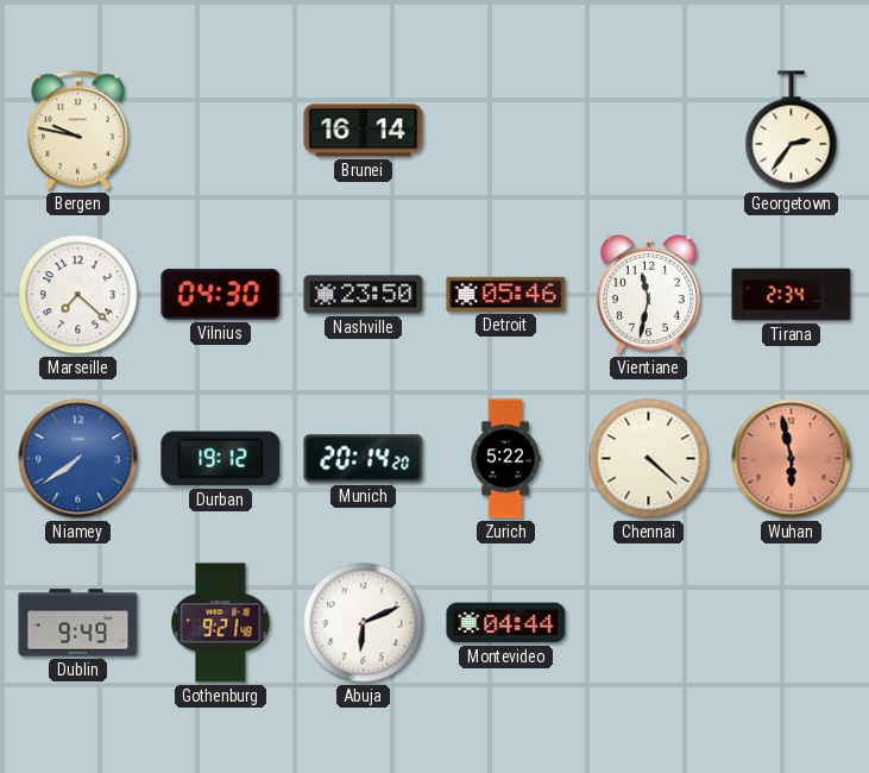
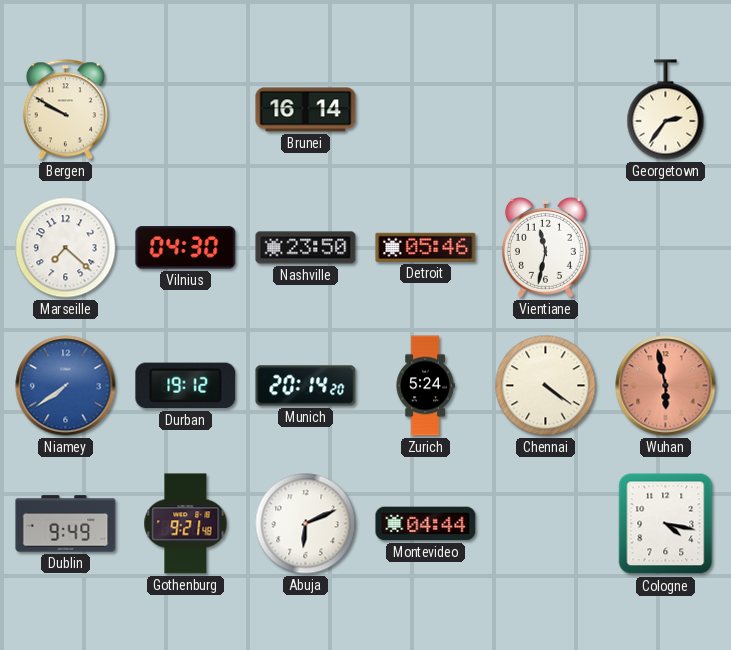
Bergen: 9:47 -> 9:50 (65, 110)
Tirana: 2:34 -> none (792, 295)
Zurich: 5:22 -> 5:24 (425, 386)
Chennai: 4:22 -> 4:21 (546, 386)
Cologne: none -> 4:17 (666, 524)
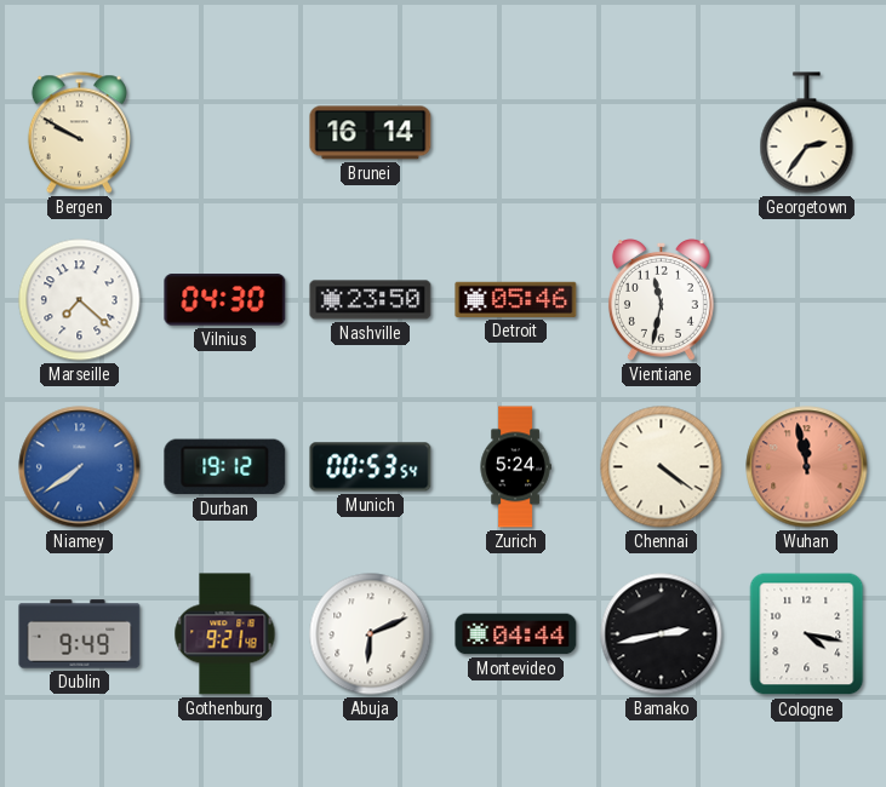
Munich: 20:14 -> 00:53 (371, 467)
Wuhan: 5:58 -> 11:58 (807, 467)
Bamako: none -> 2:43 (662, 634)
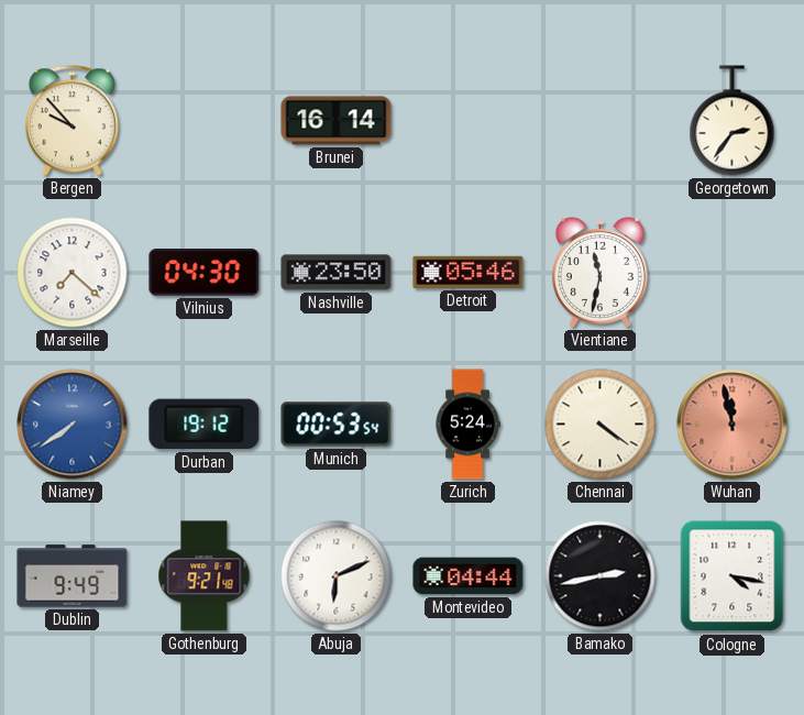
Bergen: 9:50 -> 9:53 (71, 121)
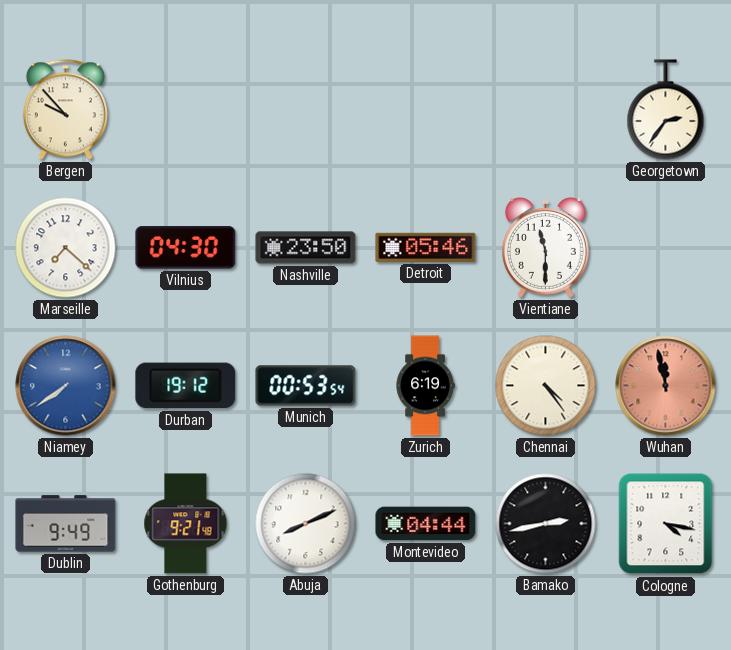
Brunei: 16:14 -> none (337, 121)
Vientiane: 11:32 -> 11:30 (545, 248)
Zurich: 5:24 -> 6:19 (425, 386)
Chennai: 4:21 -> 4:24 (546, 386)
Abuja: 6:11 -> 8:11 (306, 524)
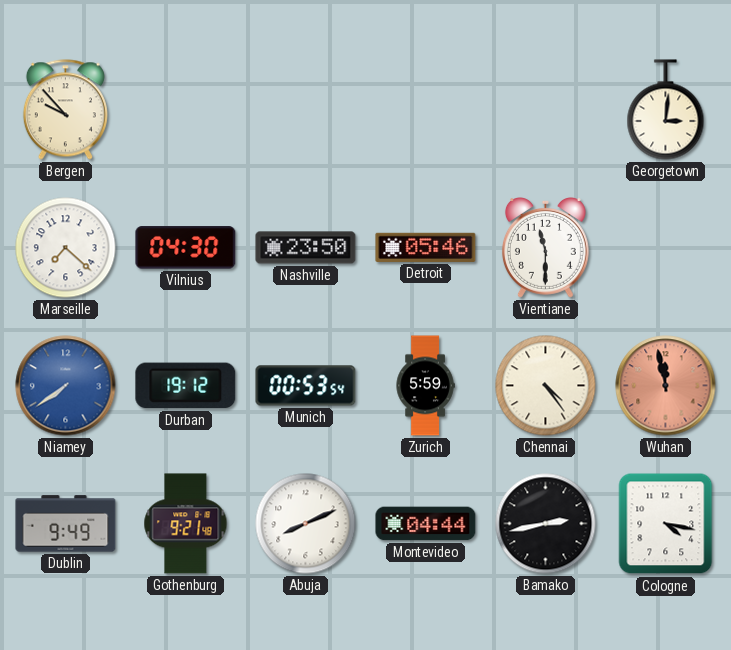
Georgetown: 2:36 -> 3:01 (666, 110)
Zurich: 6:19 -> 5:59 (425, 386)
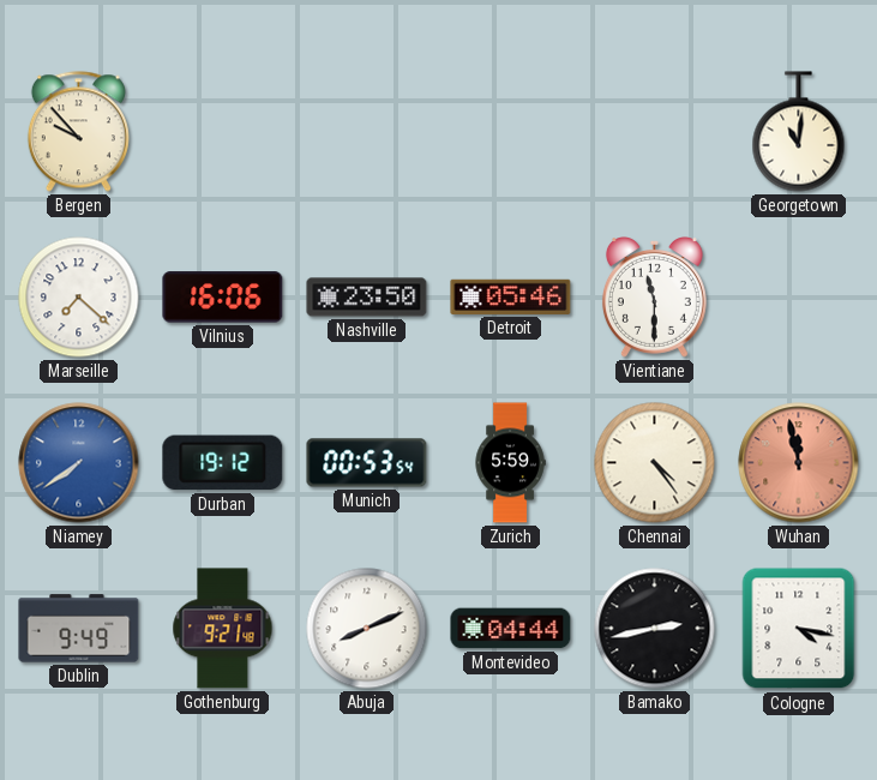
Georgetown: 3:01 -> 11:01 (799, 132)
Vilnius: 04:30 -> 16:06 (223, 298)
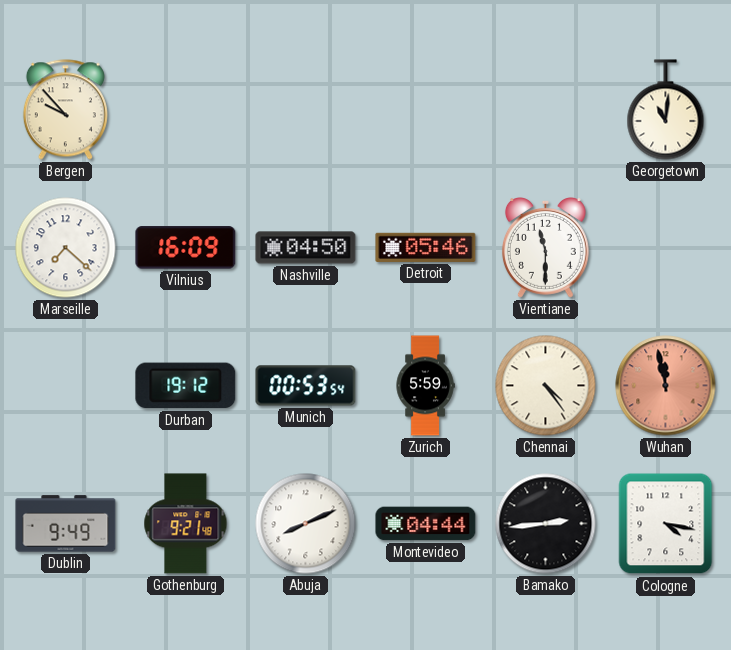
Vilnius: 16:06 -> 16:09 (186, 248)
Nashville: 23:50 -> 04:50 (306, 248)
Niamey: 7:39 -> none (79, 463)
Bamako: 2:43 -> 2:44 (546, 524)
